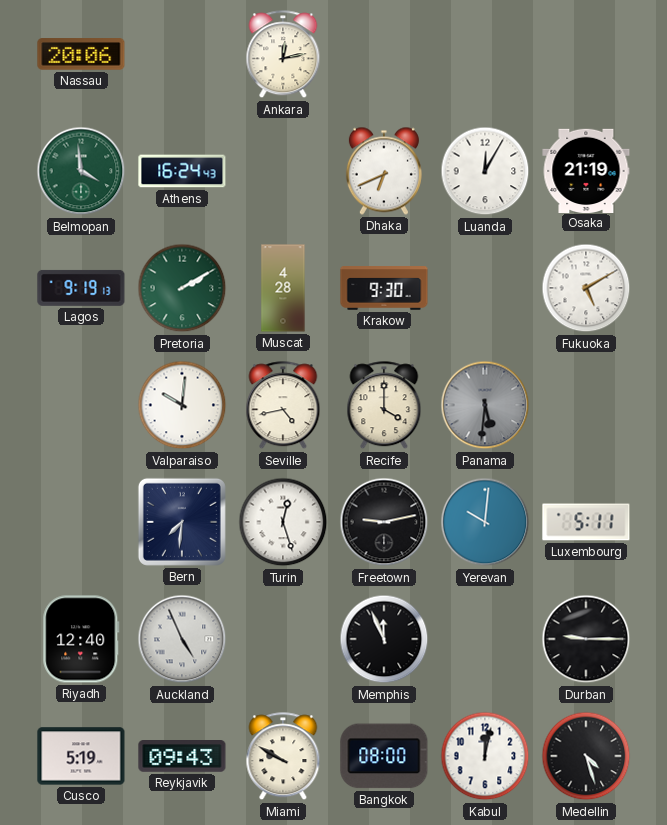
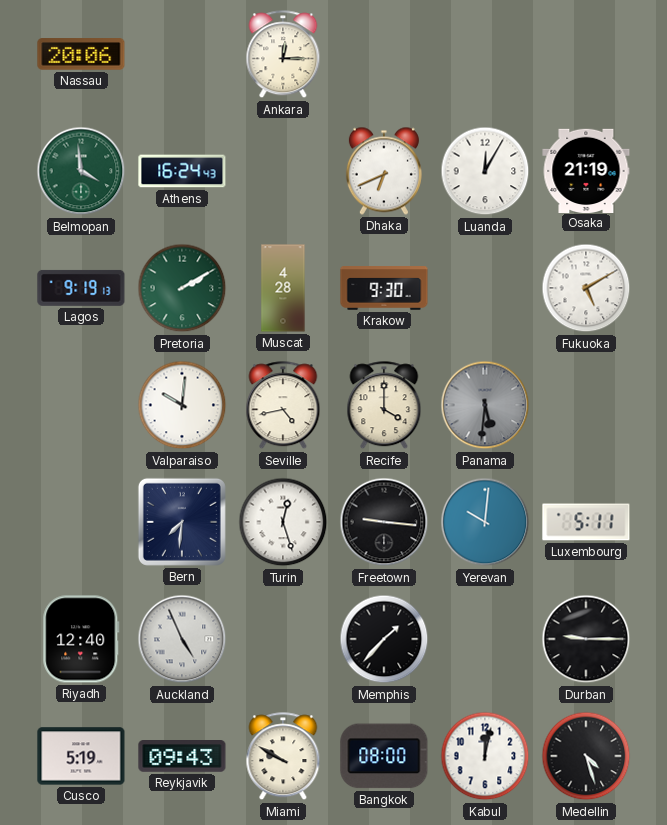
Ankara: 12:13 -> 12:15 (283, 55)
Freetown: 9:13 -> 9:16 (384, 522)
Memphis: 11:56 -> 1:37 (384, 639)
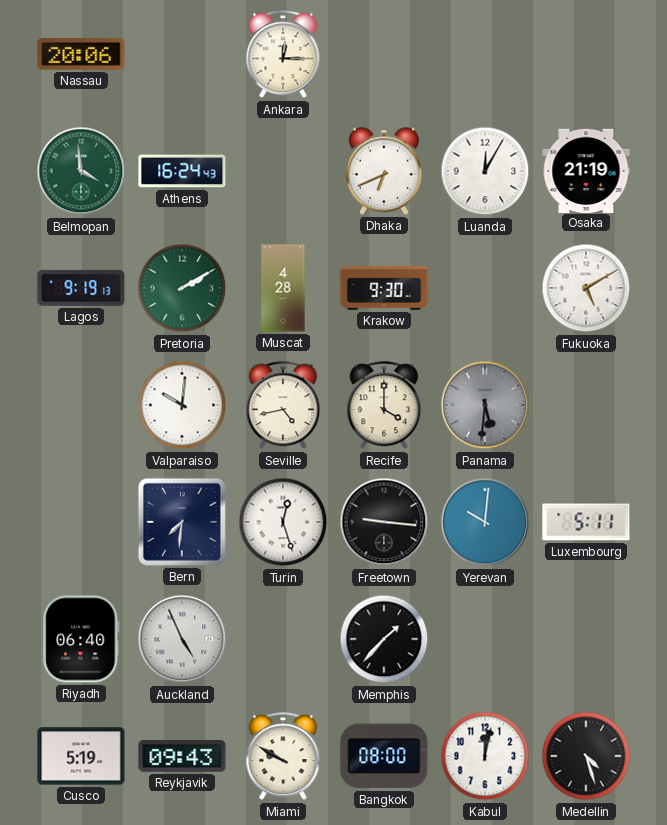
Riyadh: 12:40 -> 06:40 (81, 639)
Durban: 9:15 -> none (586, 639)
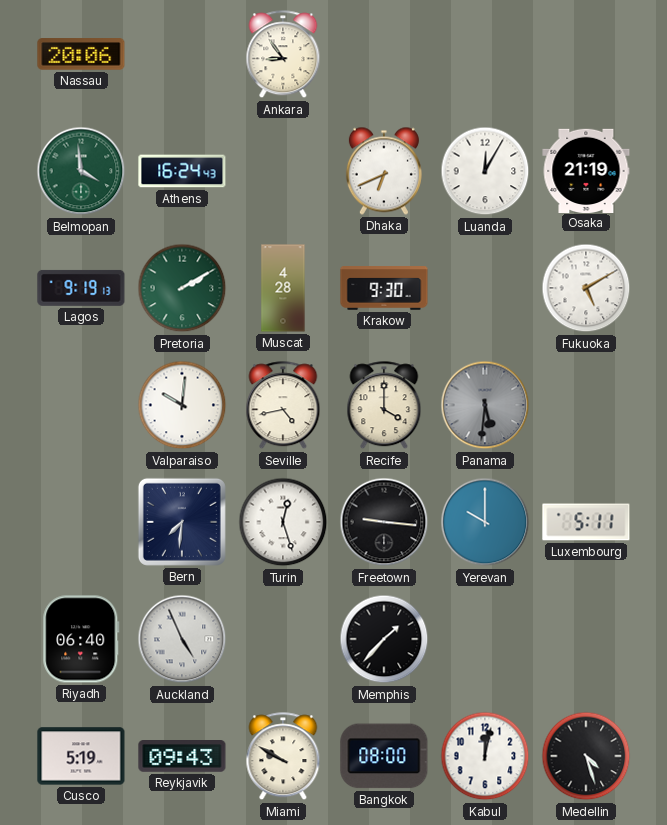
Ankara: 12:15 -> 8:54 (283, 55)
Yerevan: 10:01 -> 10:00 (485, 522)
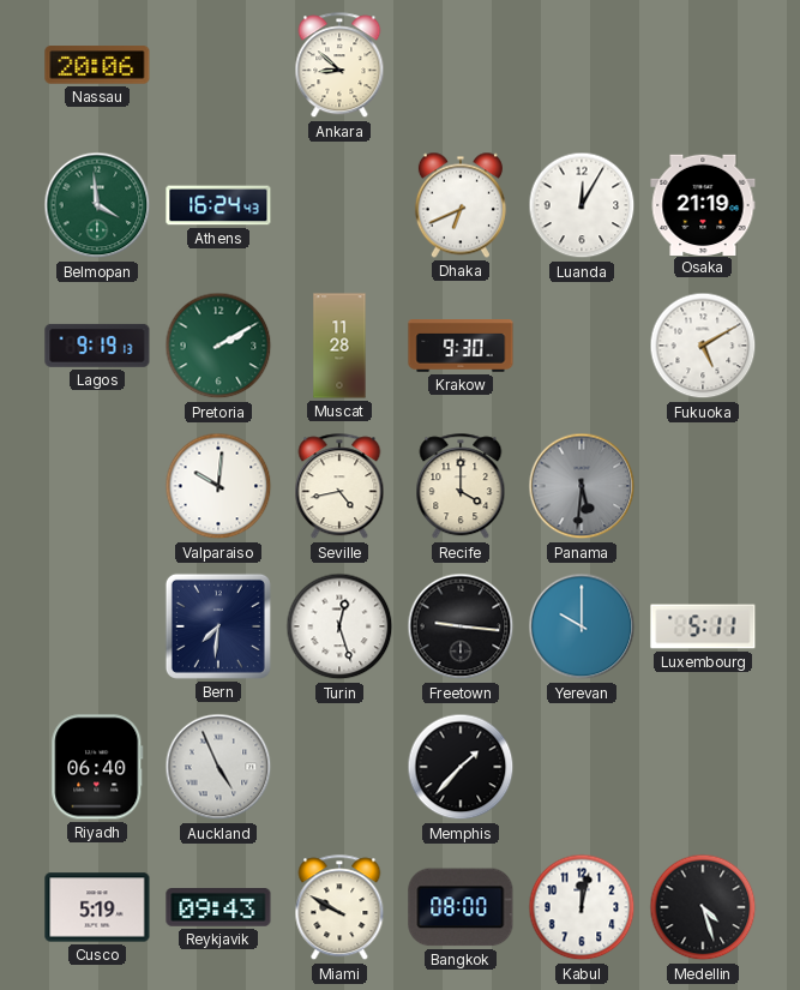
Ankara: 8:54 -> 8:52 (339, 66)
Muscat: 4:28 -> 11:28 (339, 346)
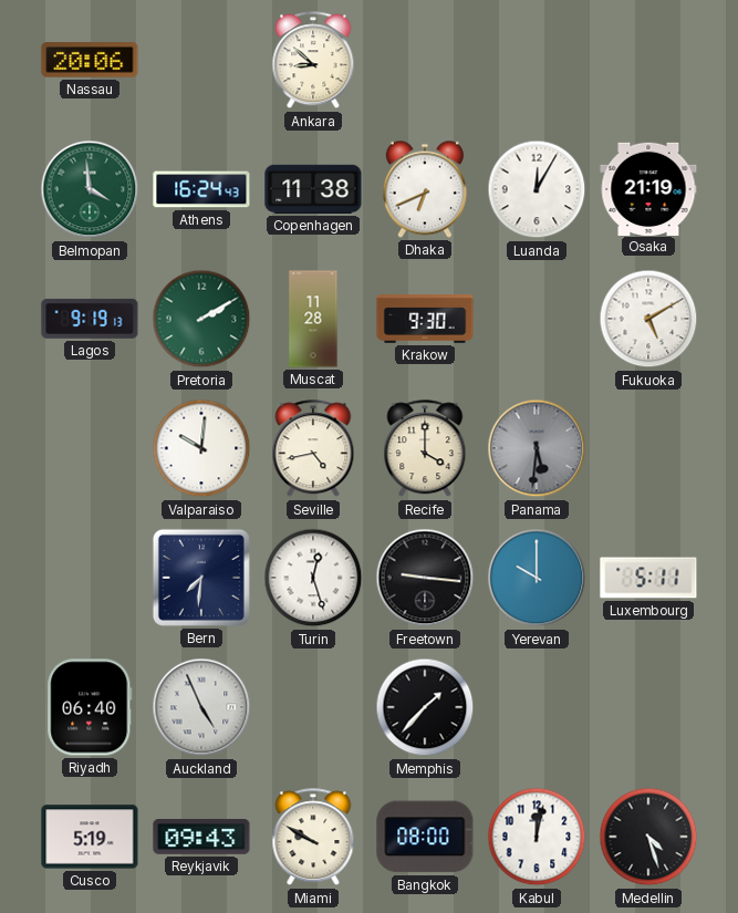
Copenhagen: none -> 11:38 (313, 189)
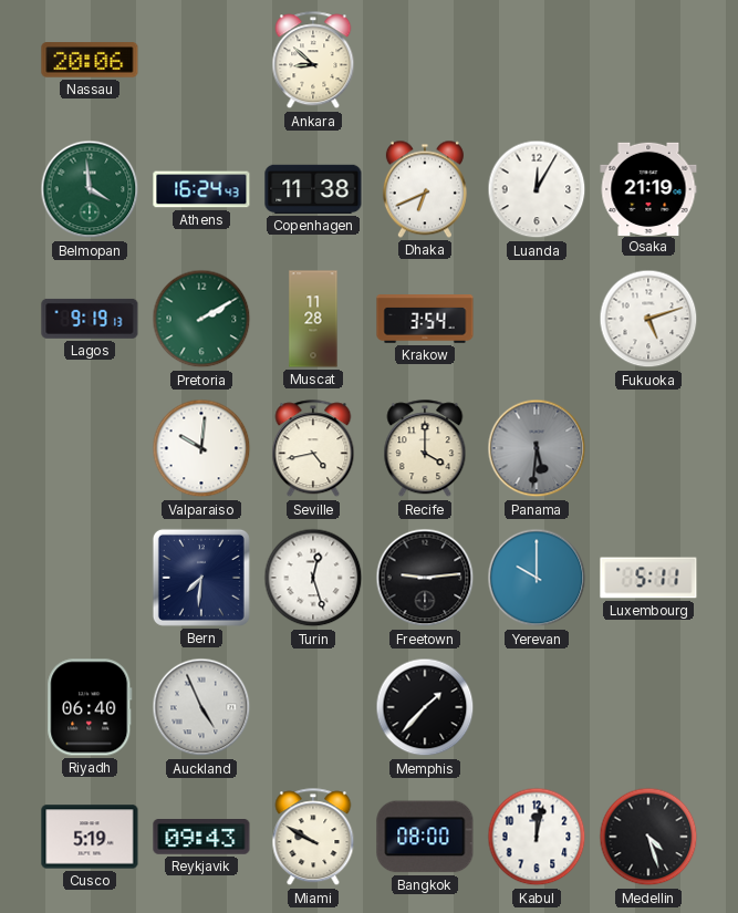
Krakow: 9:30 -> 3:54 (425, 319)
Fukuoka: 5:10 -> 5:12 (648, 319)
Freetown: 9:16 -> 9:14 (425, 578)
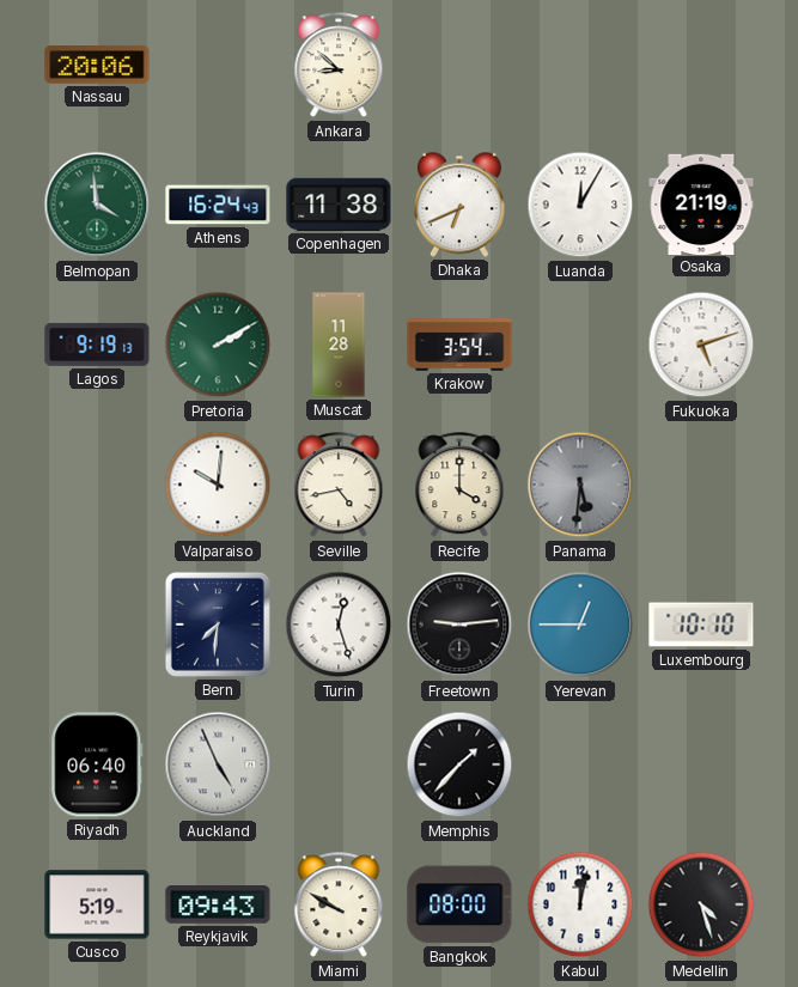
Yerevan: 10:00 -> 12:45 (580, 625)
Luxembourg: 5:11 -> 10:10 (701, 625)
